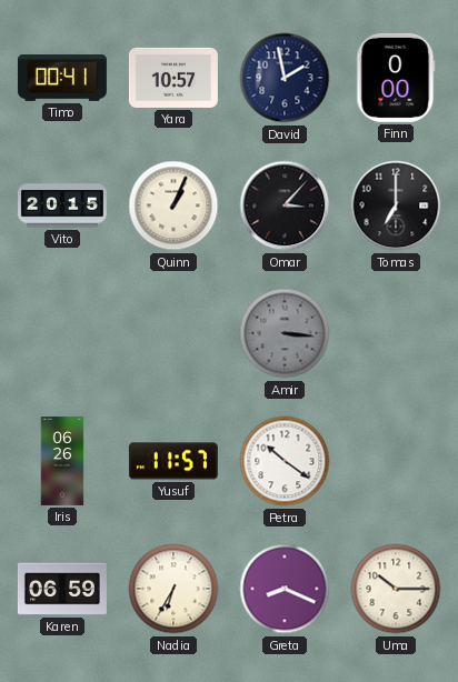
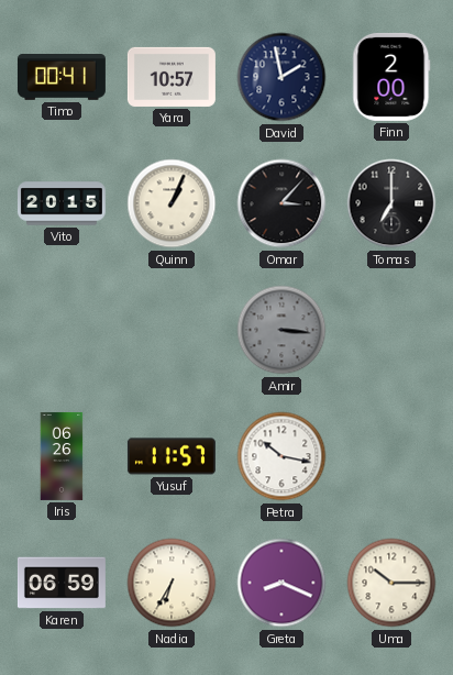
Finn: 0:00 -> 2:00 (391, 77)
Petra: 10:21 -> 10:17 (281, 456)
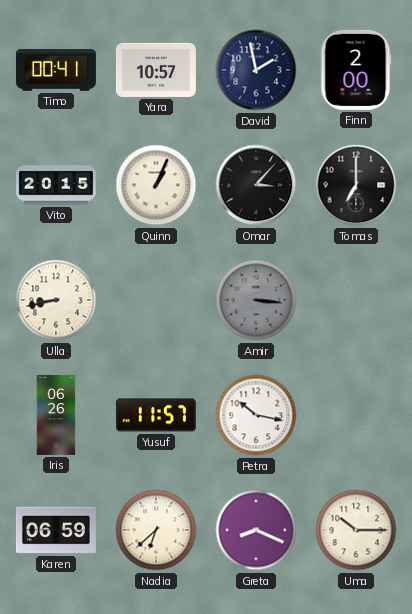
Ulla: none -> 8:43 (56, 300)
Nadia: 6:35 -> 6:38 (156, 530)
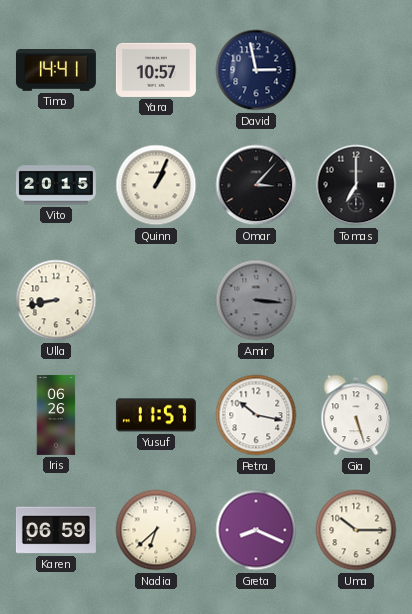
Timo: 00:41 -> 14:41 (56, 71)
David: 1:58 -> 2:58 (256, 70)
Finn: 2:00 -> none (356, 70)
Gia: none -> 5:27 (356, 415)
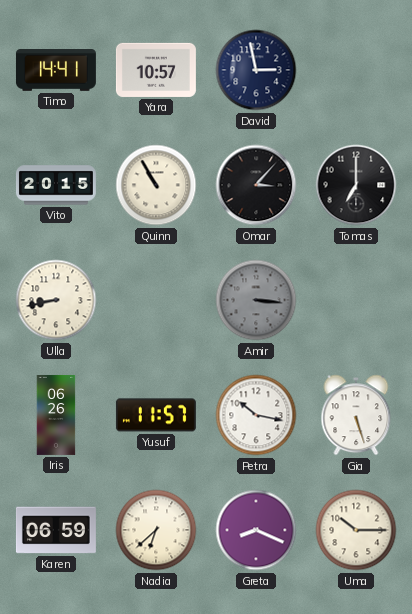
Quinn: 1:04 -> 10:55 (156, 185)
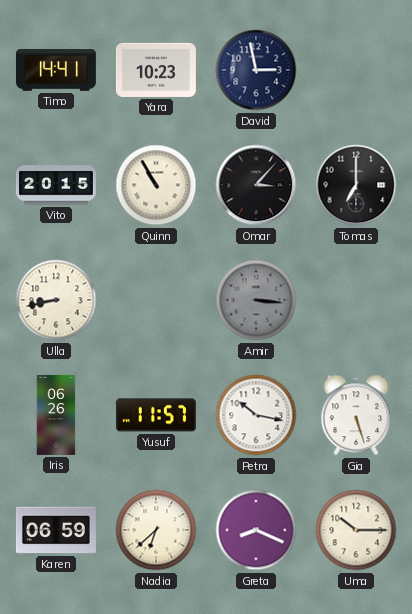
Yara: 10:57 -> 10:23 (156, 70)
